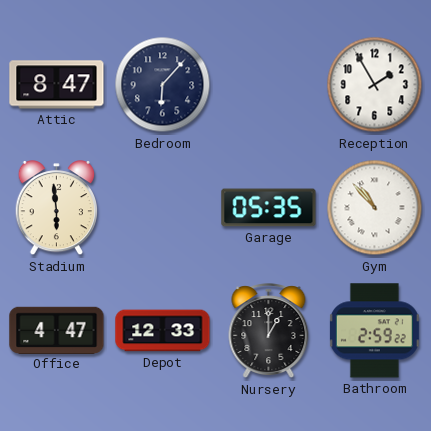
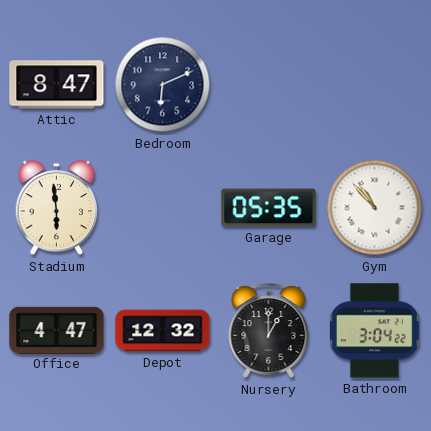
Bedroom: 6:07 -> 6:11 (163, 85)
Reception: 1:55 -> none (375, 85)
Depot: 12:33 -> 12:32 (163, 331)
Bathroom: 2:59 -> 3:04 (374, 331)
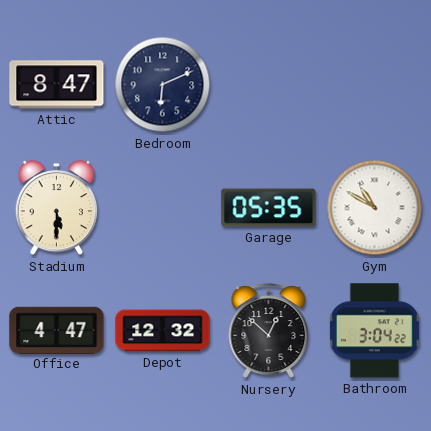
Stadium: 5:59 -> 5:30 (56, 209)
Gym: 10:53 -> 10:50 (375, 208)
Nursery: 1:00 -> 12:52 (269, 331)
